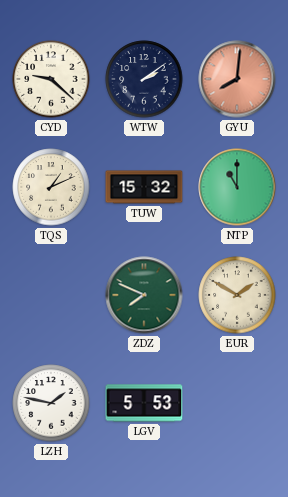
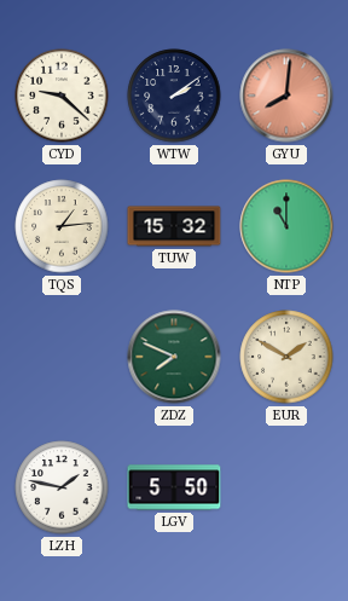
TQS: 1:11 -> 1:14 (62, 226)
LGV: 5:53 -> 5:50 (174, 487)
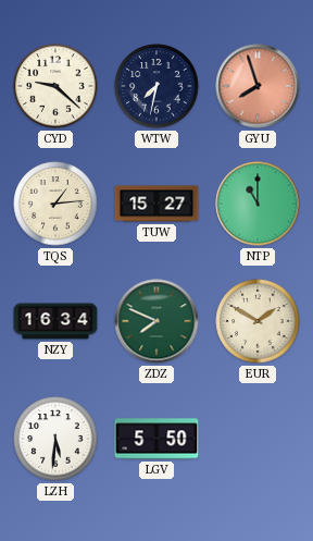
WTW: 2:09 -> 7:32 (156, 86)
GYU: 8:01 -> 7:57 (258, 86)
TUW: 15:32 -> 15:27 (156, 204)
NZY: none -> 16:34 (55, 321)
LZH: 1:47 -> 5:31 (55, 439)
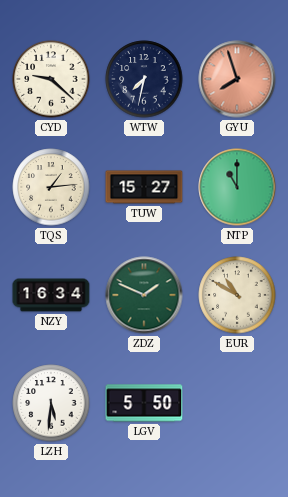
ZDZ: 7:49 -> 1:49 (144, 295)
EUR: 1:50 -> 10:50 (237, 295)
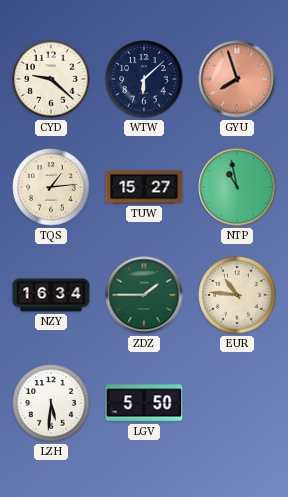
WTW: 7:32 -> 6:08 (144, 79)
NTP: 11:00 -> 10:58 (237, 187)
ZDZ: 1:49 -> 1:45 (144, 295)
EUR: 10:50 -> 10:46 (237, 295)
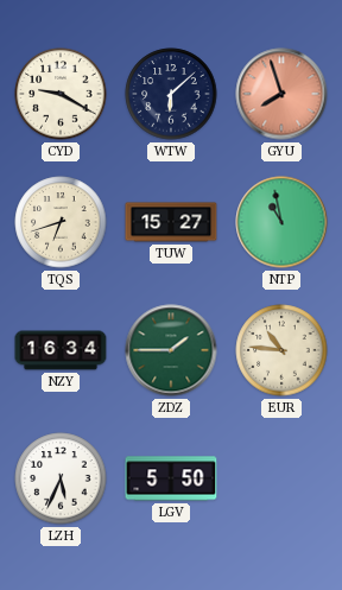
CYD: 9:22 -> 9:20 (61, 94)
TQS: 1:14 -> 6:42 (61, 222)
LZH: 5:31 -> 5:34 (61, 478)
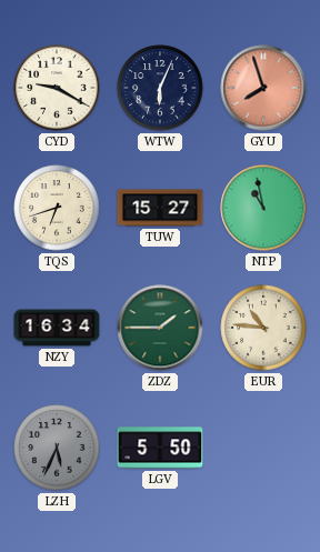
WTW: 6:08 -> 6:04 (160, 88)
LZH dial: white -> grey (57, 448)
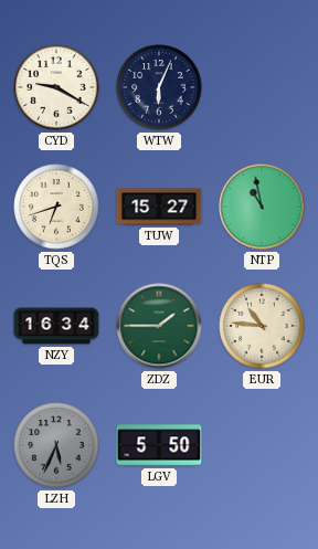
GYU: 7:57 -> none (263, 88)
